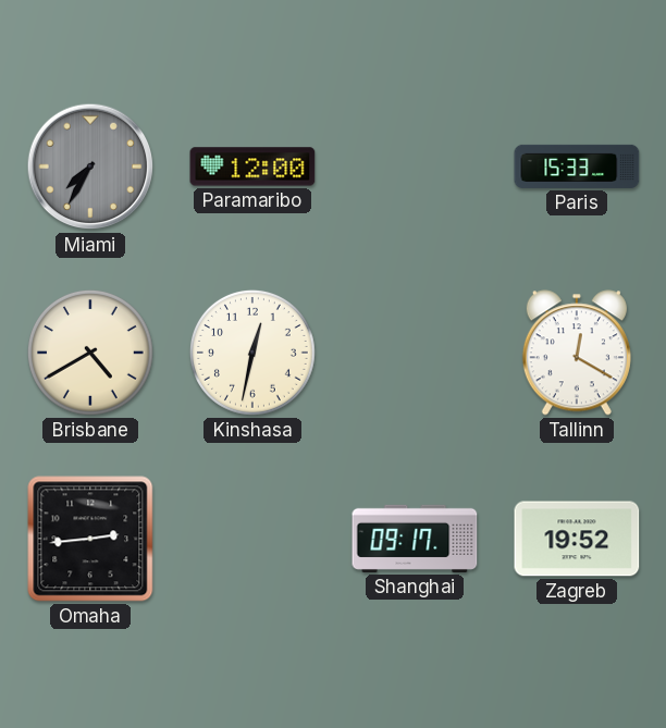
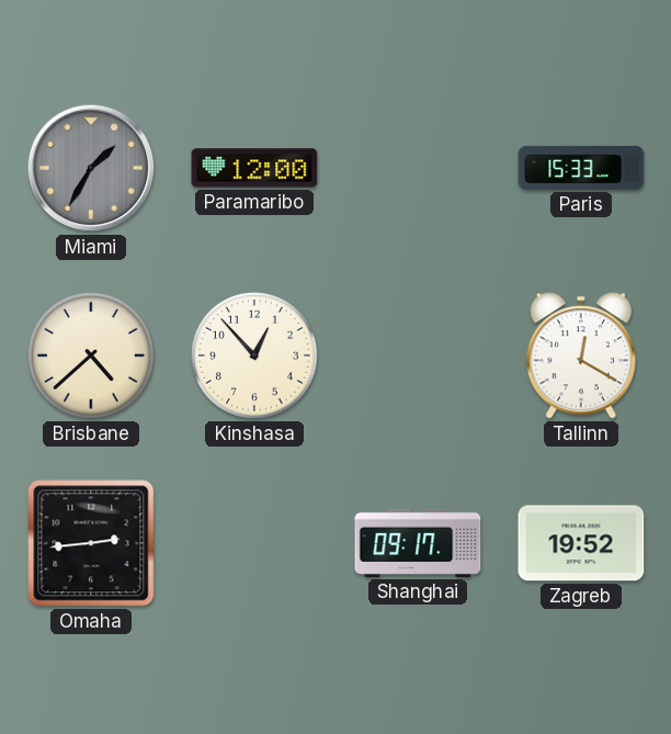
Miami: 7:35 -> 1:35 (91, 168)
Brisbane: 4:40 -> 4:38 (91, 355)
Kinshasa: 12:32 -> 12:53 (254, 355)
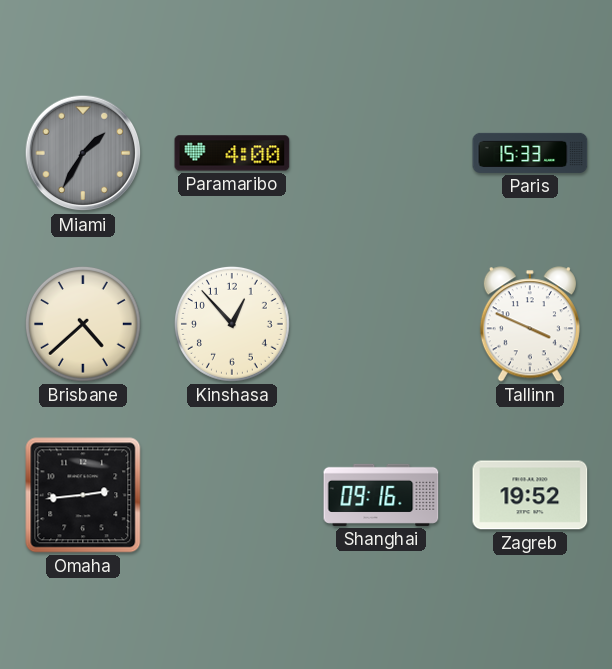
Paramaribo: 12:00 -> 4:00 (232, 153)
Tallinn: 12:20 -> 3:49 (530, 324)
Shanghai: 09:17 -> 09:16 (381, 495)
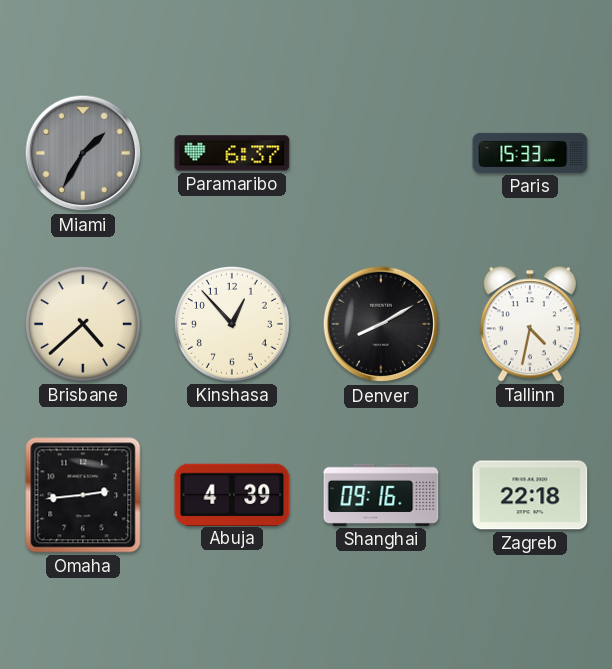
Paramaribo: 4:00 -> 6:37 (232, 153)
Denver: none -> 8:10 (381, 324)
Tallinn: 3:49 -> 4:32 (530, 324)
Abuja: none -> 4:39 (232, 494)
Zagreb: 19:52 -> 22:18 (530, 495)
